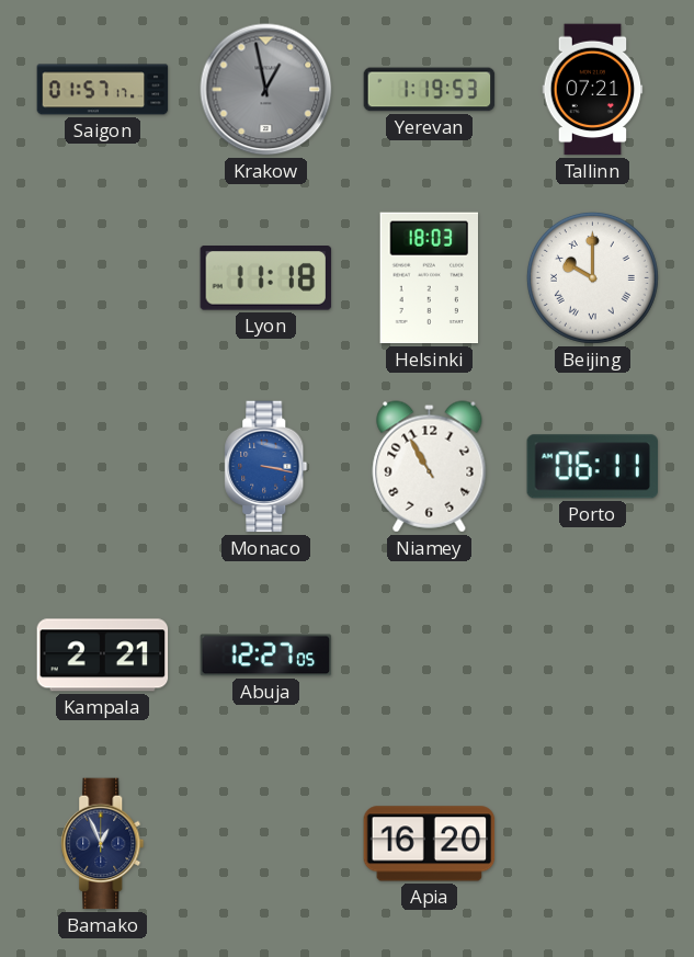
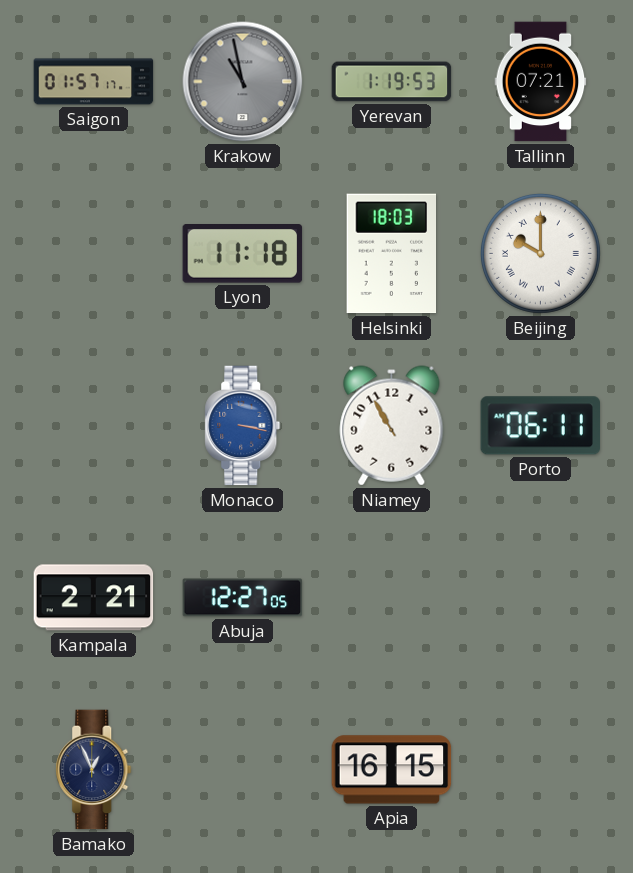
Krakow: 12:58 -> 10:58 (243, 82)
Apia: 16:20 -> 16:15 (392, 770)
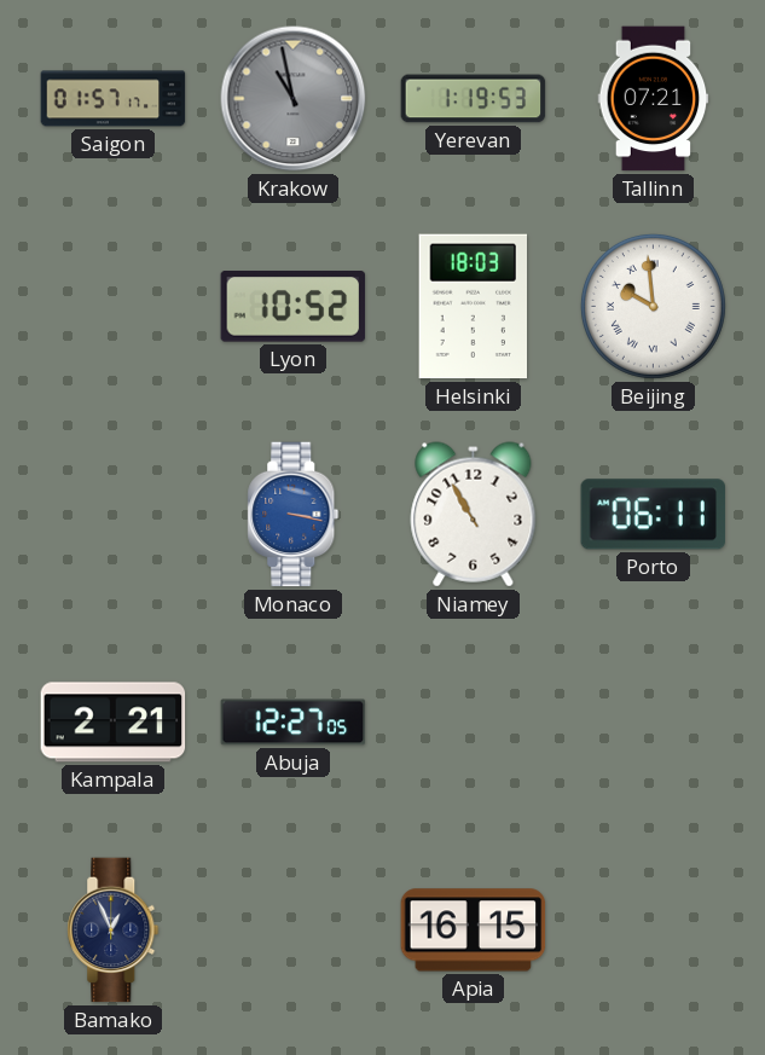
Lyon: 11:18 -> 10:52 (294, 307)
Beijing: 10:00 -> 9:59 (653, 306)
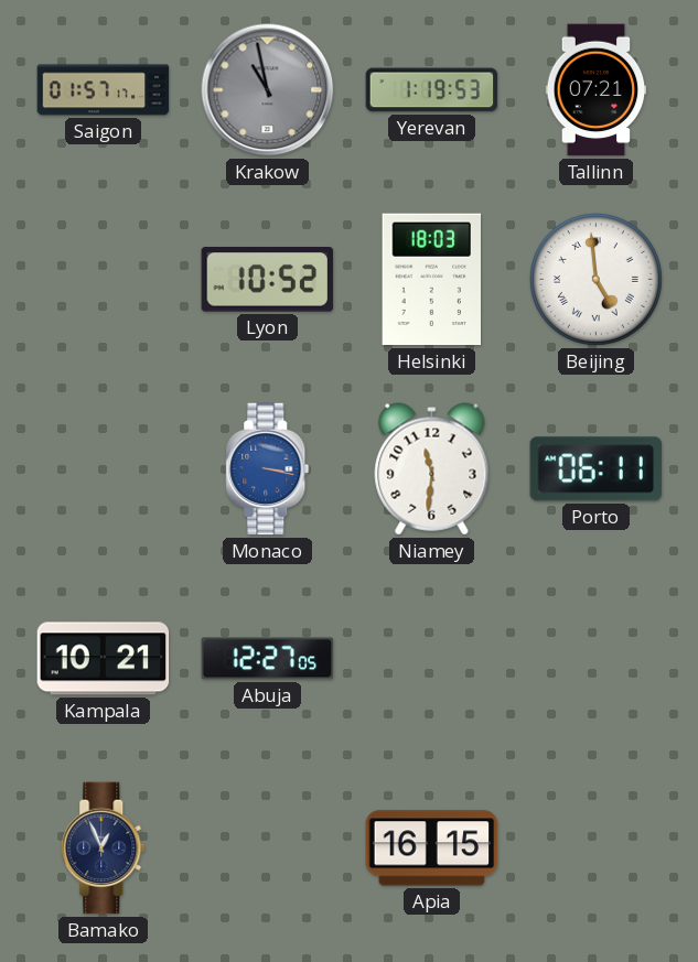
Beijing: 9:59 -> 4:59 (595, 279)
Niamey: 10:55 -> 11:31 (432, 469)
Kampala: 2:21 -> 10:21 (104, 659)
